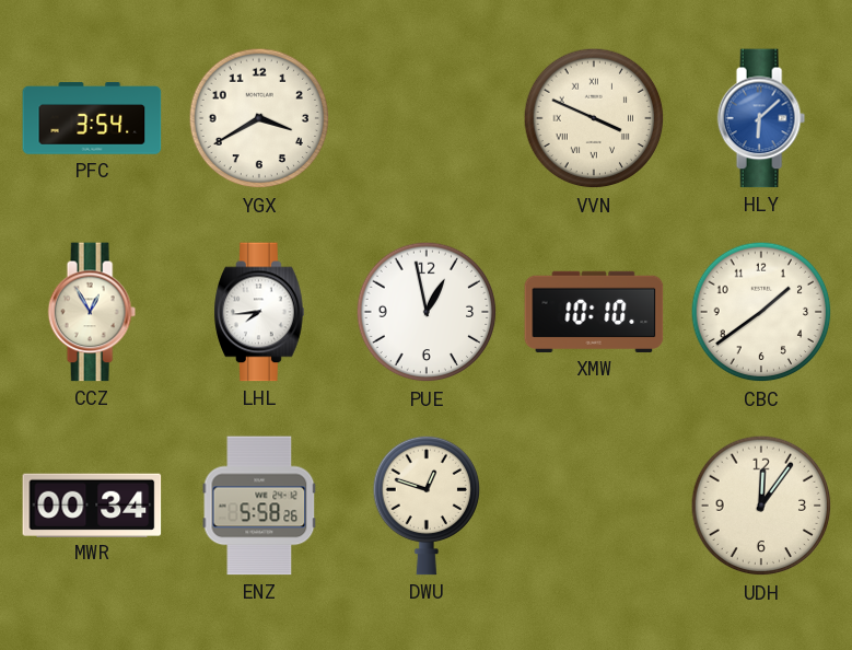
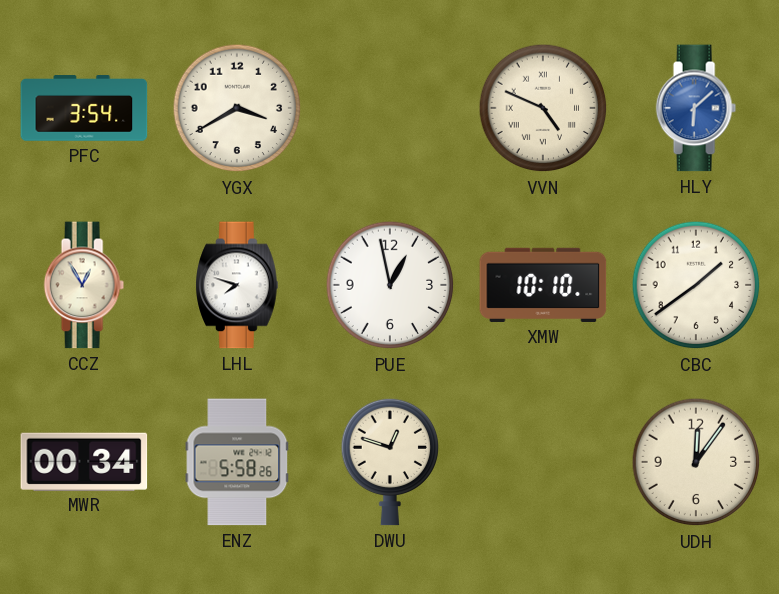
VVN: 3:49 -> 4:49 (543, 108)
LHL: 7:44 -> 7:48 (237, 285)
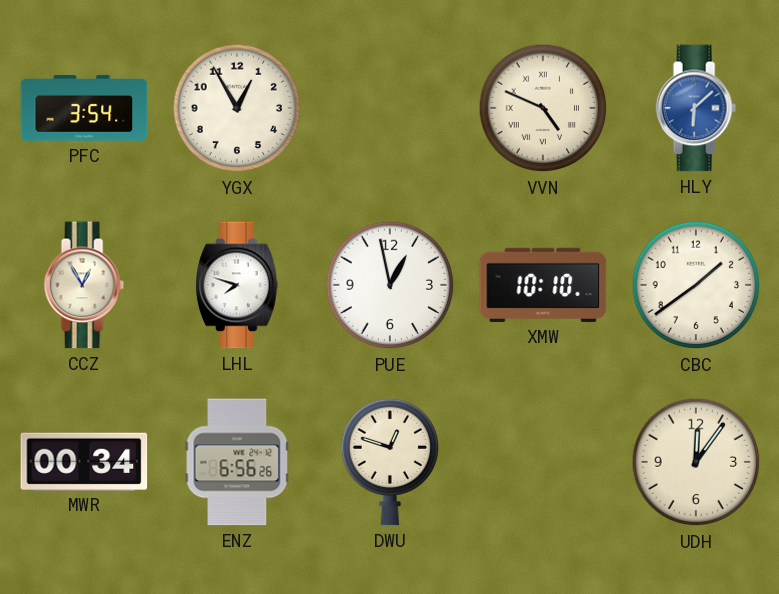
YGX: 3:40 -> 12:55 (237, 108)
ENZ: 5:58 -> 6:56 (237, 462)
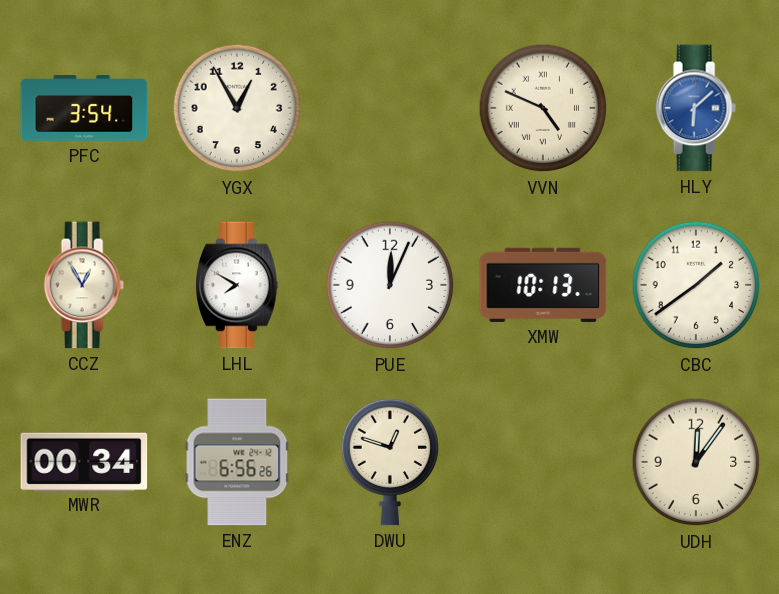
LHL: 7:48 -> 7:50 (237, 285)
PUE: 12:58 -> 12:04 (390, 285)
XMW: 10:10 -> 10:13 (543, 285)
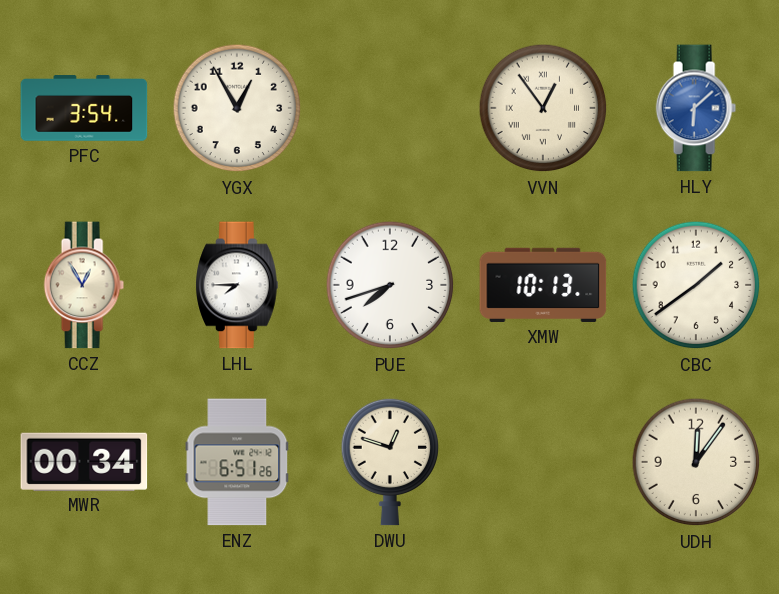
VVN: 4:49 -> 12:54 (543, 108)
LHL: 7:50 -> 7:45 (237, 285)
PUE: 12:04 -> 7:42 (390, 285)
ENZ: 6:56 -> 6:51 (237, 462)
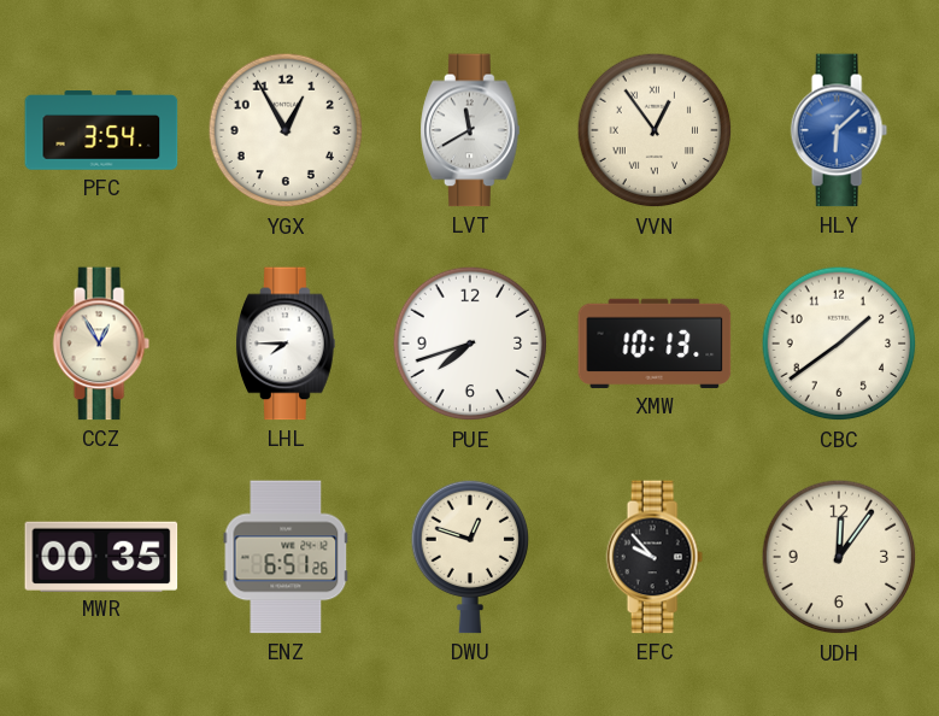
LVT: none -> 11:40 (470, 130)
MWR: 00:34 -> 00:35 (101, 556)
EFC: none -> 9:53 (655, 557)
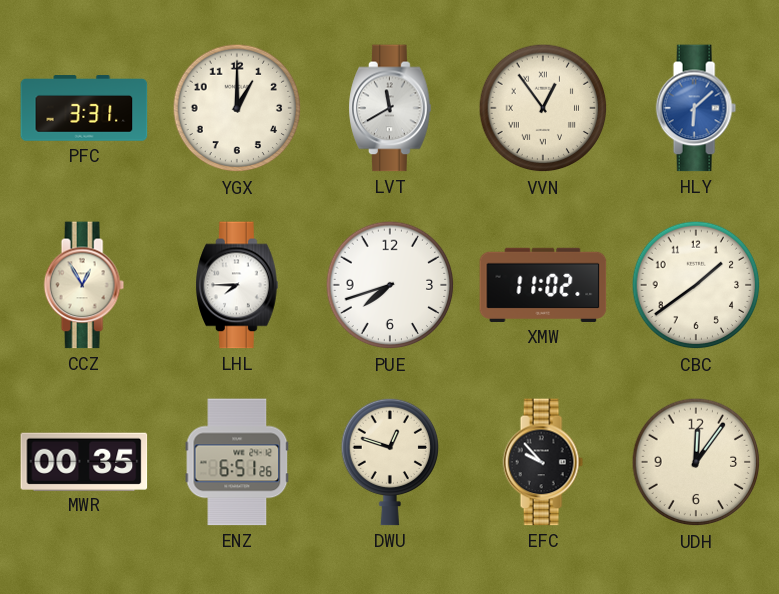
PFC: 3:54 -> 3:31 (84, 108)
YGX: 12:55 -> 1:00 (237, 108)
XMW: 10:13 -> 11:02 (543, 285)
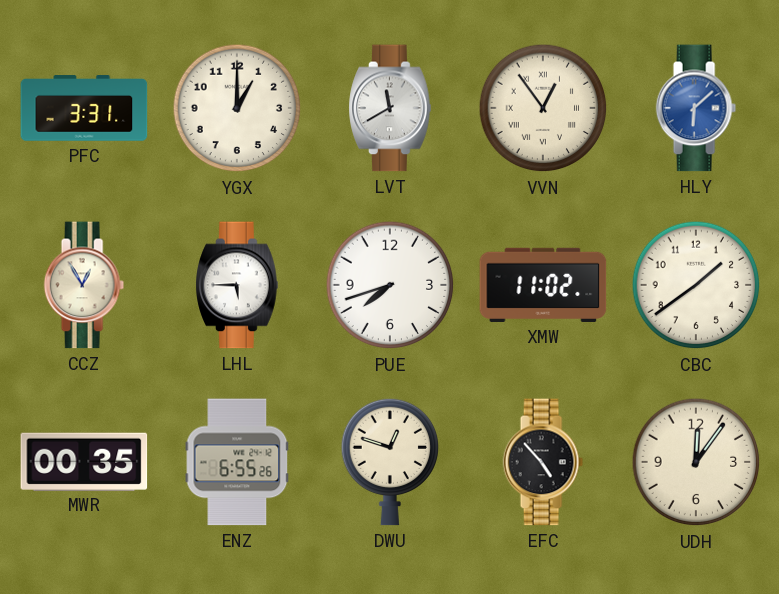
LHL: 7:45 -> 5:45 (237, 285)
ENZ: 6:51 -> 6:55 (237, 462)
EFC: 9:53 -> 4:53 (543, 462)
